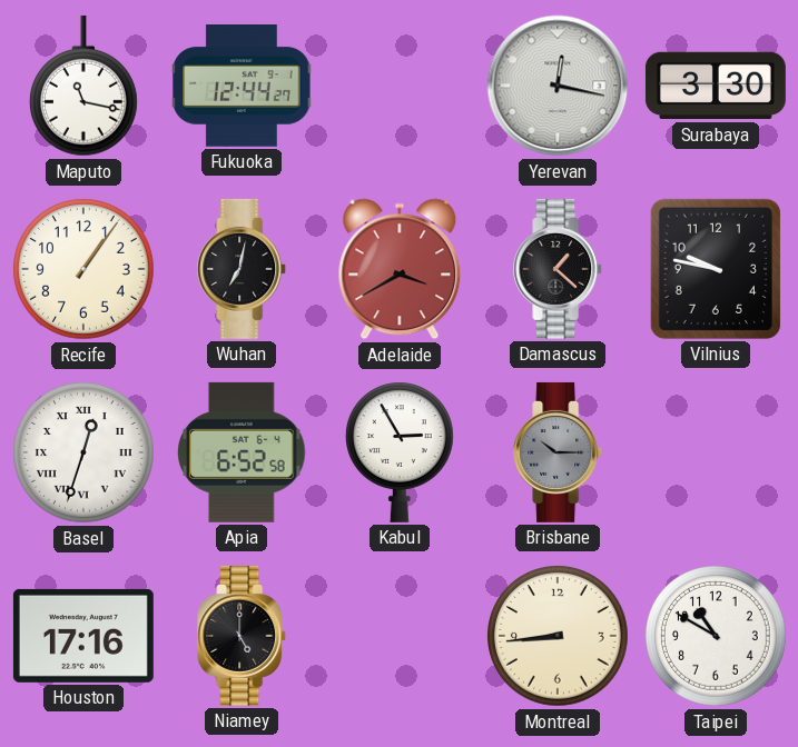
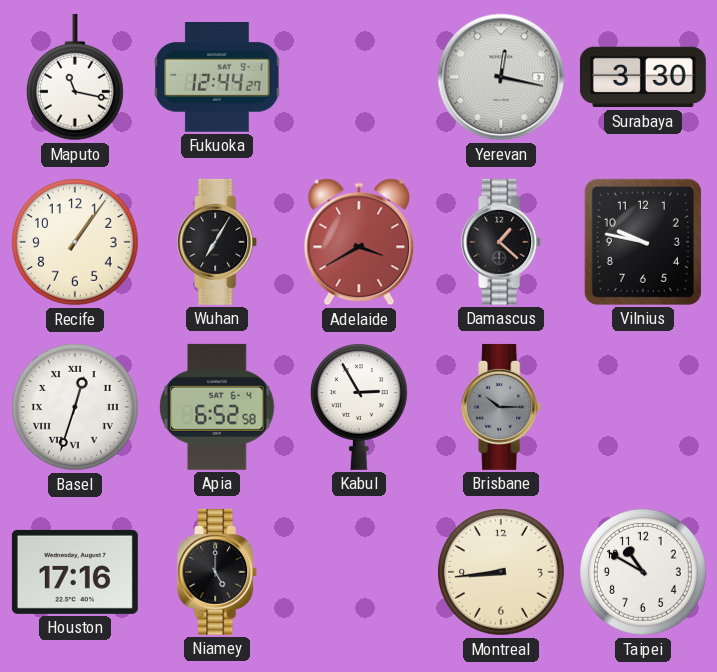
Wuhan: 7:02 -> 7:05 (218, 242)
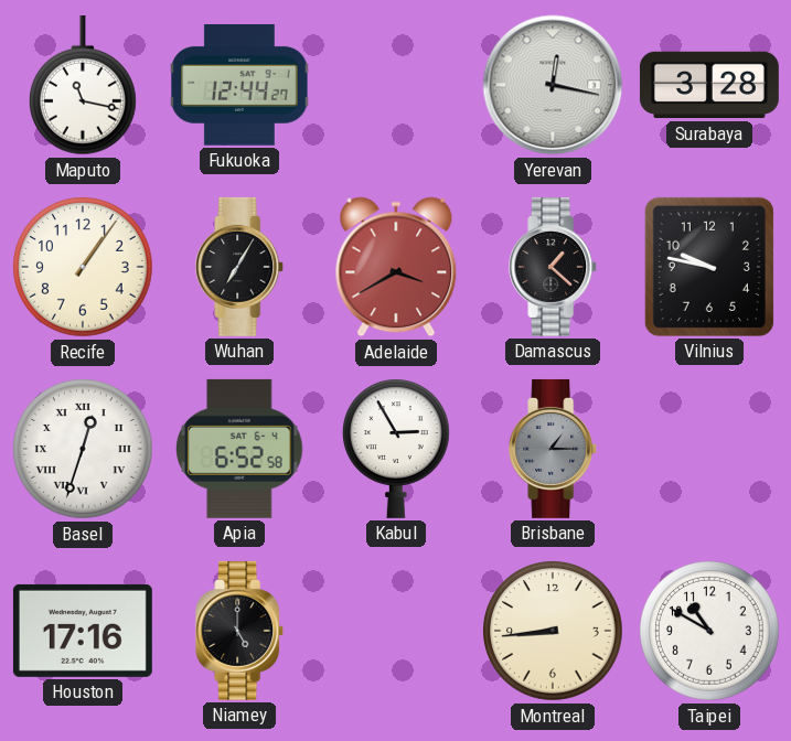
Surabaya: 3:30 -> 3:28 (709, 85)
Brisbane: 10:15 -> 1:15 (554, 449)
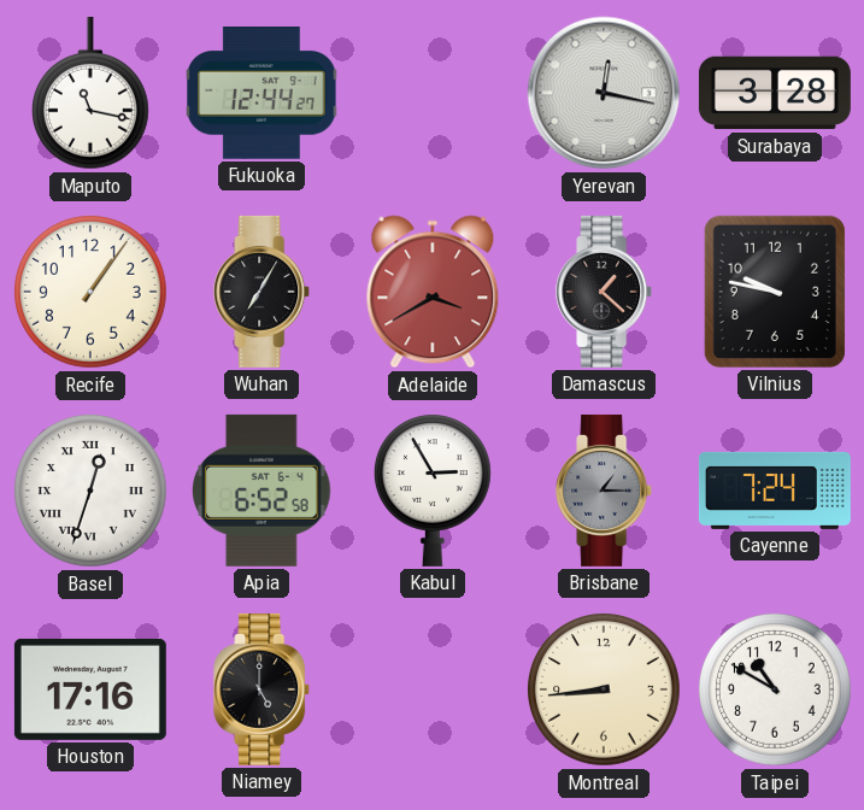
Cayenne: none -> 7:24 (775, 491)
